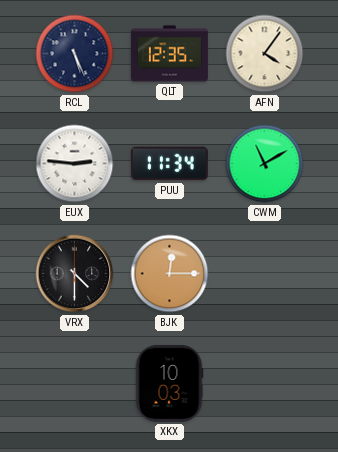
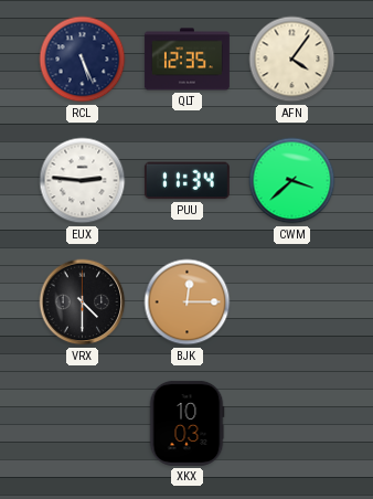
CWM: 11:10 -> 3:38 (292, 181)
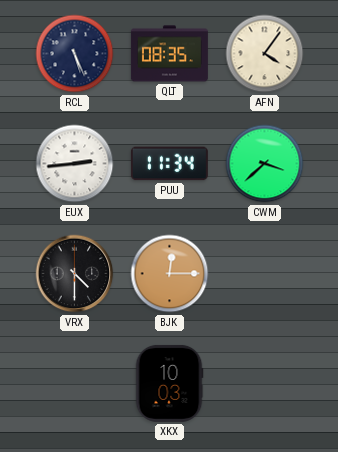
QLT: 12:35 -> 08:35 (169, 54)
EUX: 2:46 -> 2:44 (75, 164)
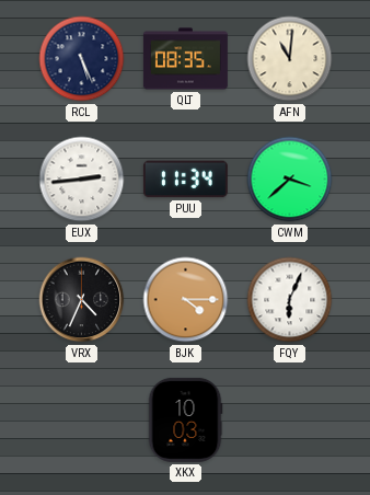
AFN: 4:06 -> 11:01 (290, 59)
VRX: 4:30 -> 4:34 (82, 300)
BJK: 12:15 -> 4:15 (186, 300)
FQY: none -> 6:04 (290, 300)
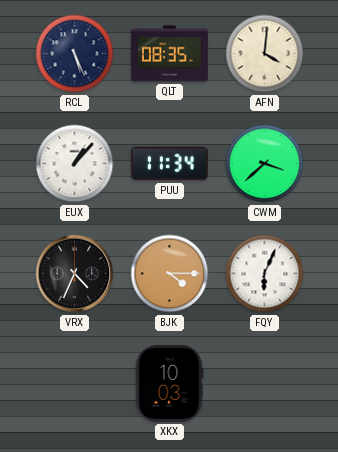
AFN: 11:01 -> 4:01 (265, 54)
EUX: 2:44 -> 1:07 (75, 164)
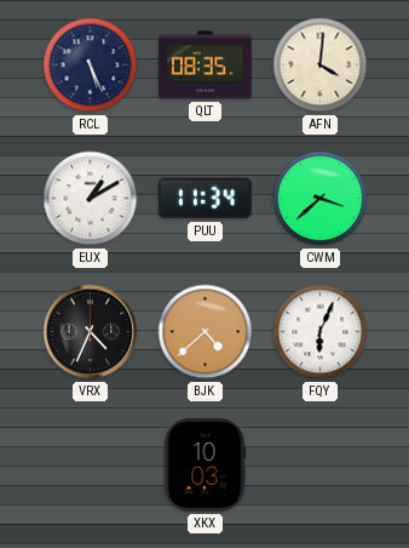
EUX: 1:07 -> 1:10 (91, 199)
BJK: 4:15 -> 4:38 (206, 332)
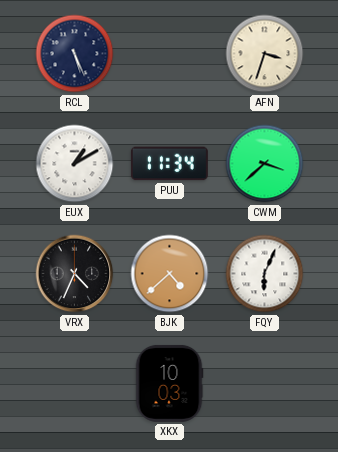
QLT: 08:35 -> none (204, 65)
AFN: 4:01 -> 3:33 (265, 54)
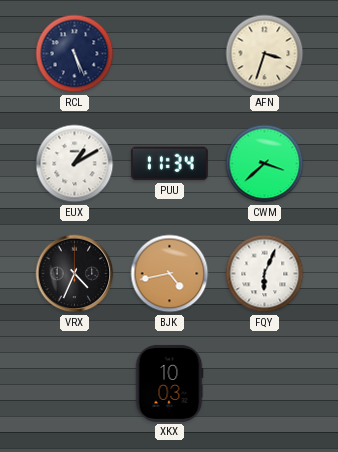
BJK: 4:38 -> 4:43 (170, 274)
